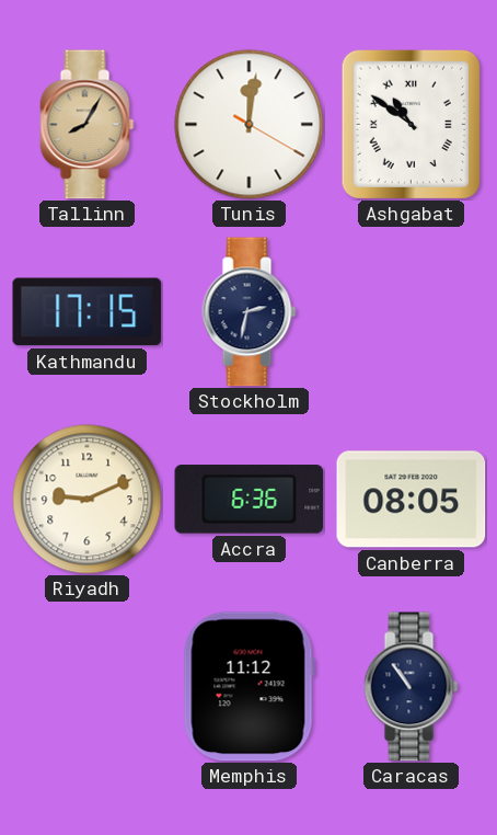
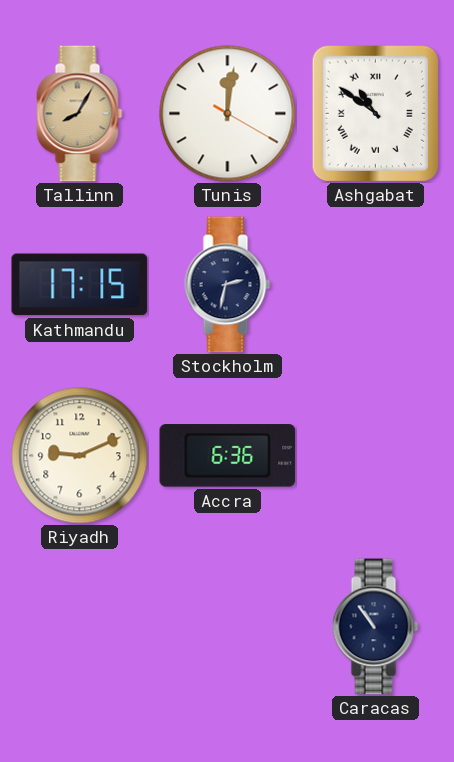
Canberra: 08:05 -> none (412, 500)
Memphis: 11:12 -> none (248, 687)
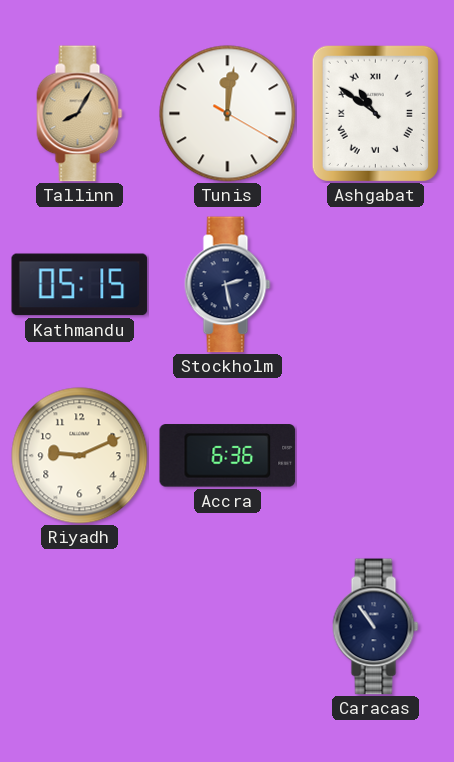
Kathmandu: 17:15 -> 05:15 (80, 285)
Stockholm: 2:32 -> 2:28 (228, 285)
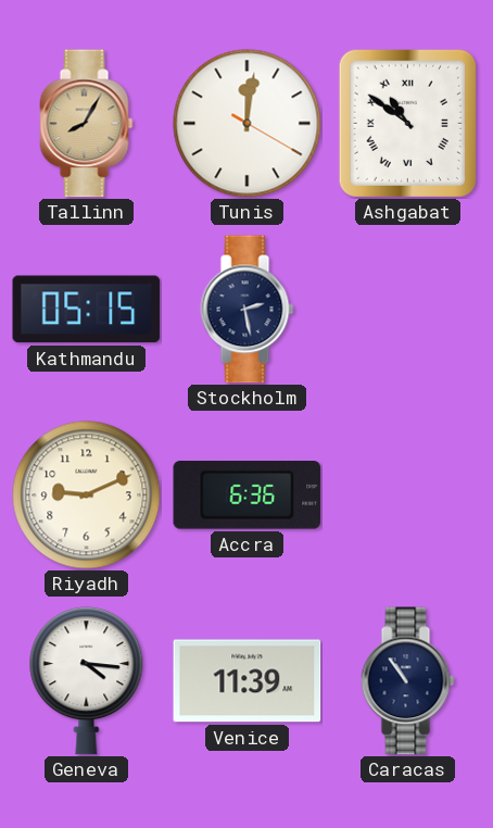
Geneva: none -> 4:16 (87, 681)
Venice: none -> 11:39 (248, 681)
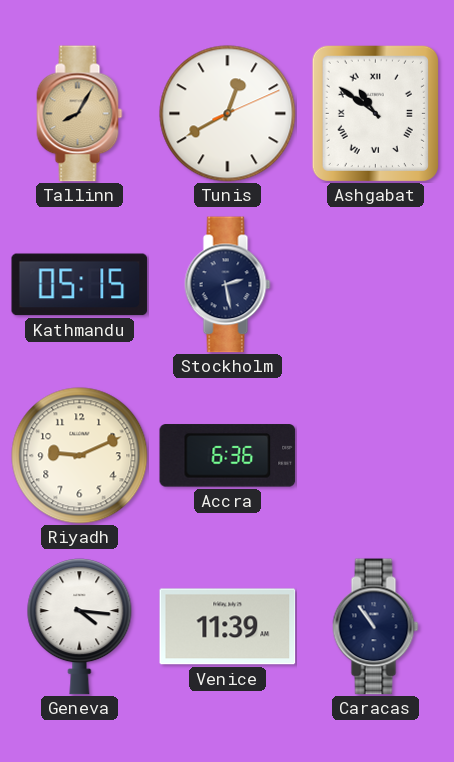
Tunis: 12:01 -> 12:40 (228, 114)
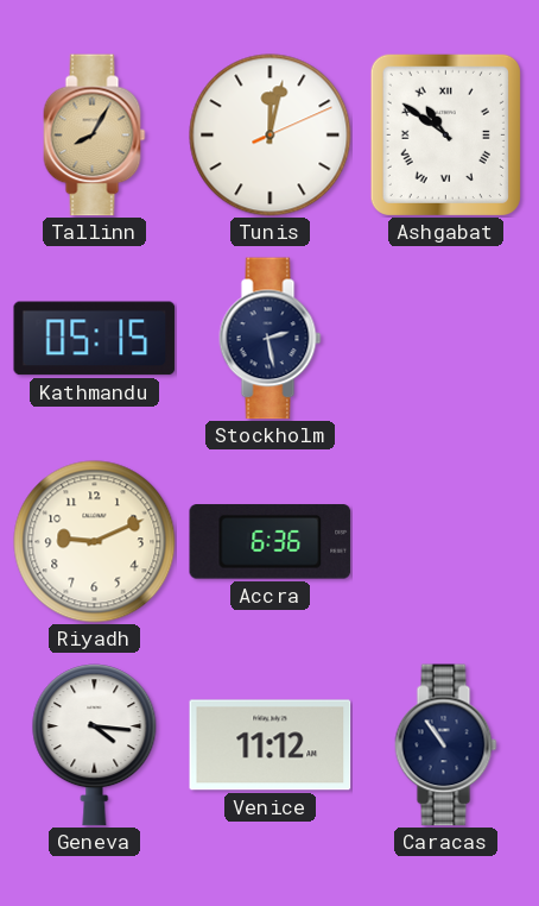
Tunis: 12:40 -> 12:02 (271, 136)
Venice: 11:39 -> 11:12 (271, 745)
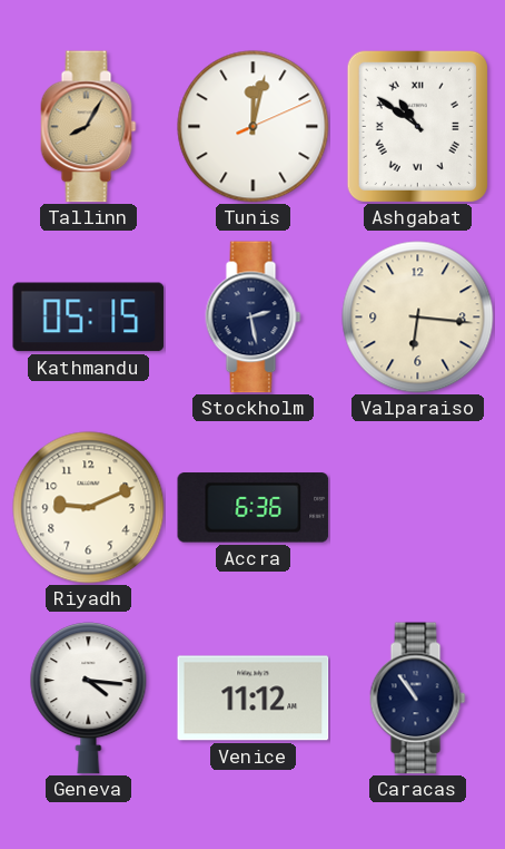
Valparaiso: none -> 6:16 (418, 318)
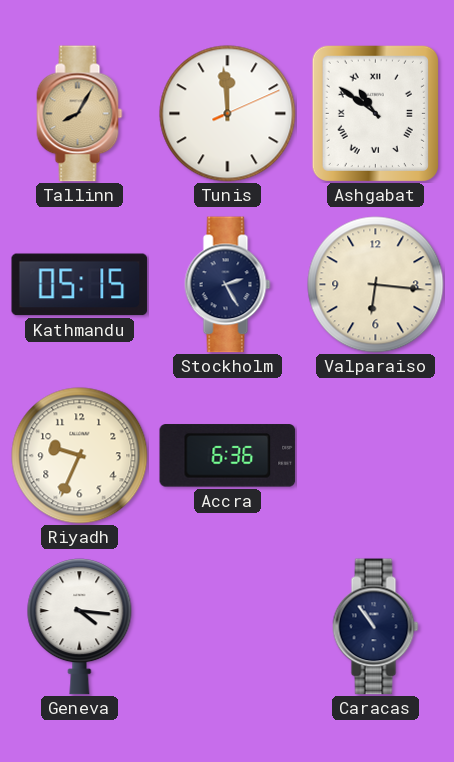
Tunis: 12:02 -> 11:59 (228, 114)
Stockholm: 2:28 -> 2:25 (228, 285)
Riyadh: 9:11 -> 9:34 (80, 456)
Venice: 11:12 -> none (254, 699)
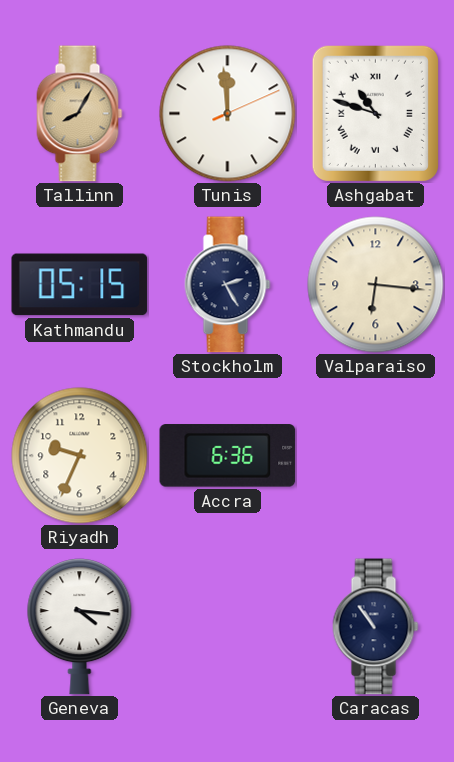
Ashgabat: 10:51 -> 10:48 (375, 113)
